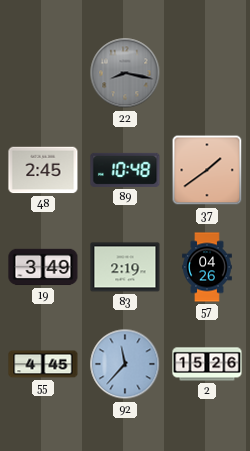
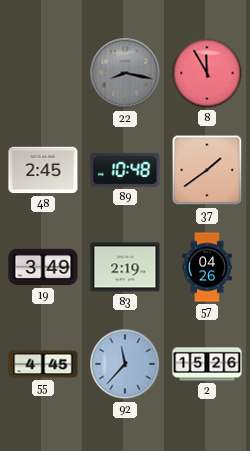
8: none -> 11:55 (207, 73)
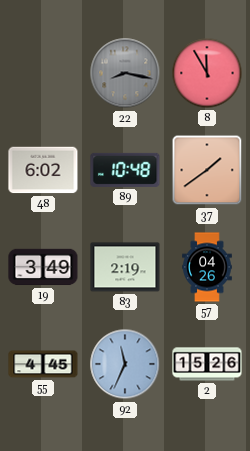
48: 2:45 -> 6:02 (43, 170)
92: 11:37 -> 11:34 (125, 364)
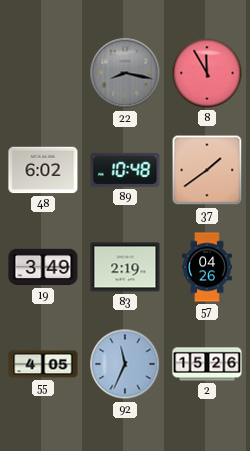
55: 4:45 -> 4:05 (43, 364)
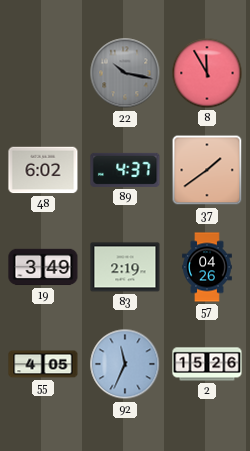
22: 8:17 -> 10:17 (125, 73)
89: 10:48 -> 4:37 (125, 170)
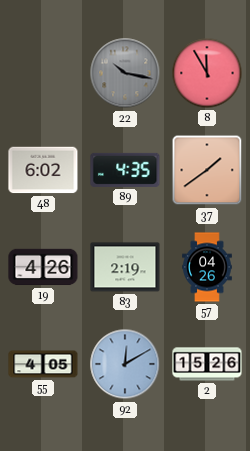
89: 4:37 -> 4:35 (125, 170)
19: 3:49 -> 4:26 (43, 267)
92: 11:34 -> 12:10 (125, 364)
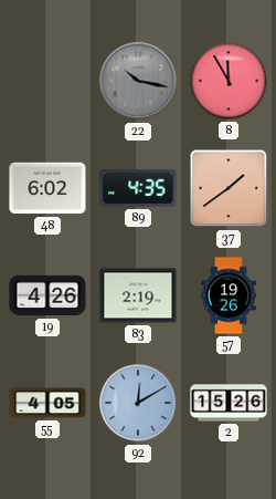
57: 04:26 -> 19:26 (229, 295)
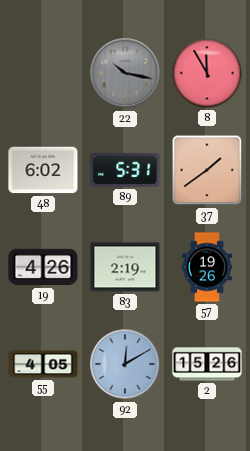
89: 4:35 -> 5:31 (125, 170)
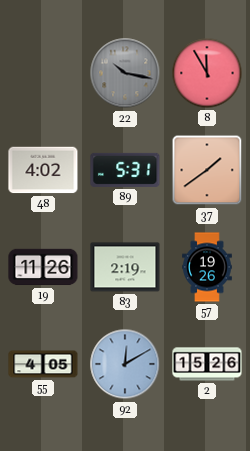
48: 6:02 -> 4:02 (43, 170)
19: 4:26 -> 11:26 (43, 267)
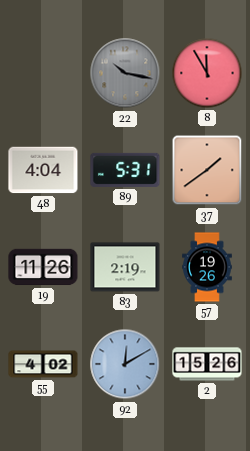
48: 4:02 -> 4:04 (43, 170)
55: 4:05 -> 4:02 (43, 364)
